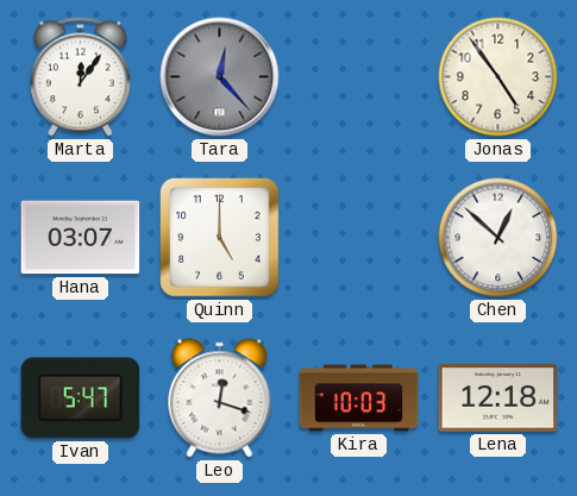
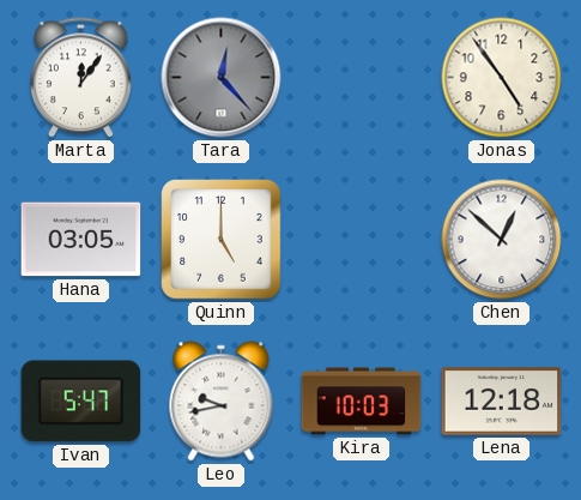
Hana: 03:07 -> 03:05 (81, 240)
Leo: 12:18 -> 9:43 (222, 402)
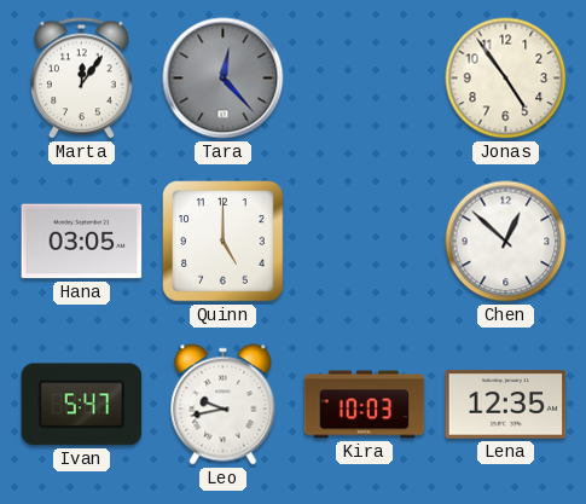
Lena: 12:18 -> 12:35 (506, 405)
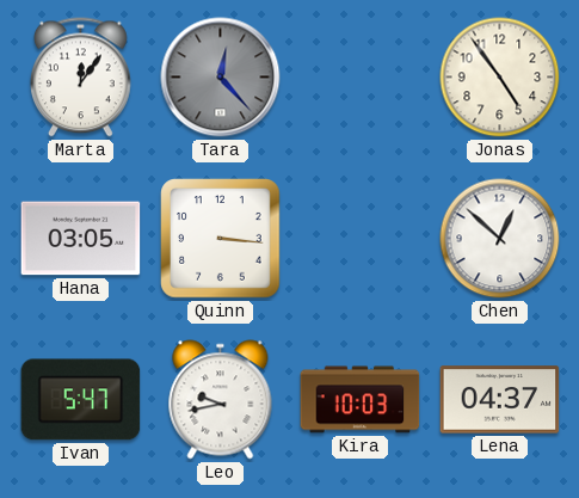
Quinn: 5:00 -> 3:16 (221, 239)
Lena: 12:35 -> 04:37 (500, 400)
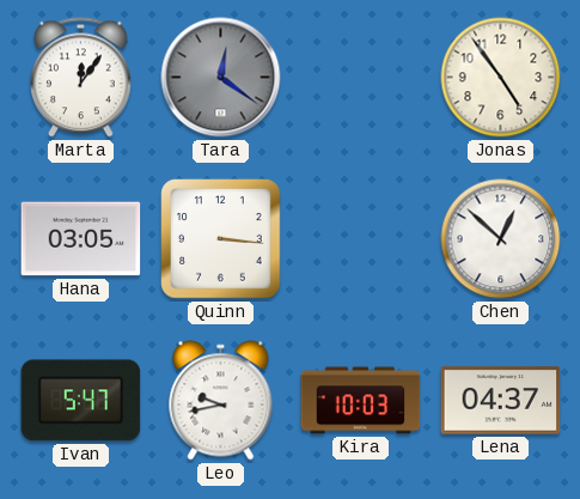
Tara: 12:23 -> 12:21 (221, 78)
